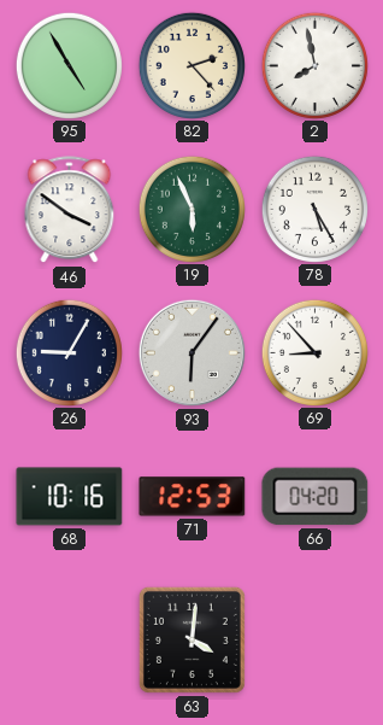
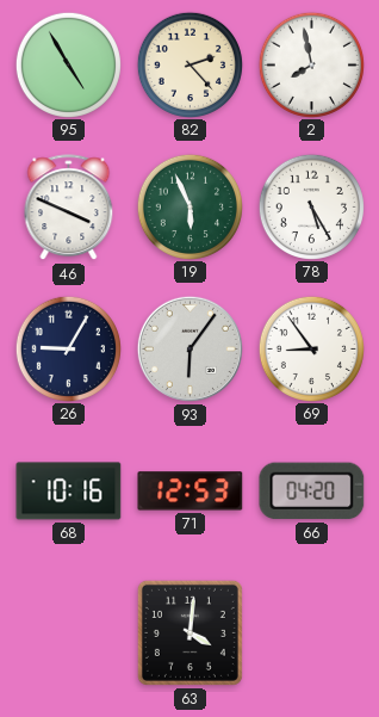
46: 3:51 -> 3:49 (69, 208)
69: 8:53 -> 8:54 (311, 348)
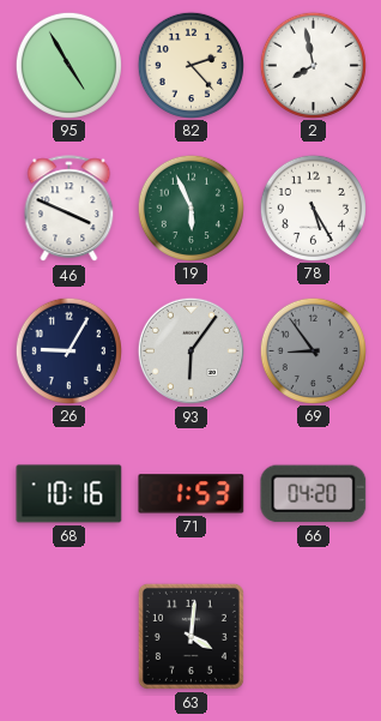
69 dial: white -> grey (313, 350)
71: 12:53 -> 1:53 (192, 494)
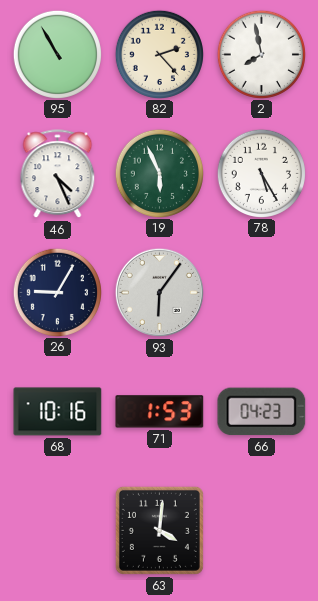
95: 4:55 -> 10:55 (57, 54)
46: 3:49 -> 4:26 (58, 174)
69: 8:54 -> none (313, 350)
66: 04:20 -> 04:23 (262, 412)
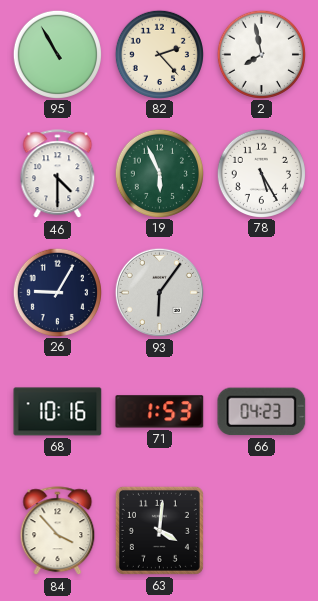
46: 4:26 -> 4:30 (58, 174)
84: none -> 3:53 (58, 531)
